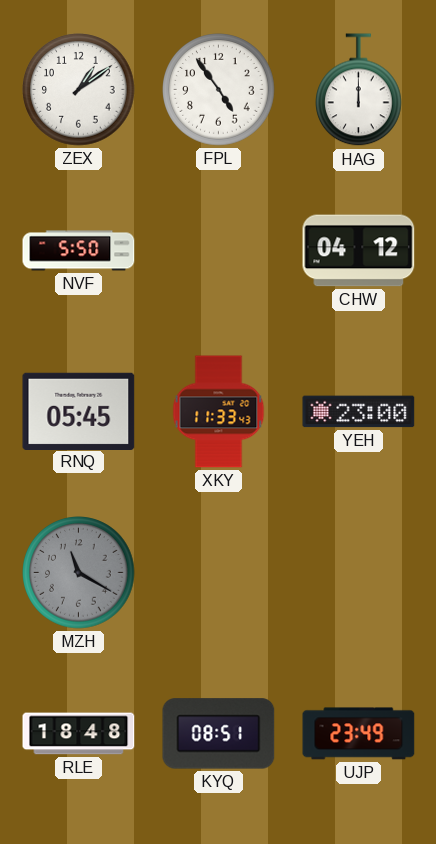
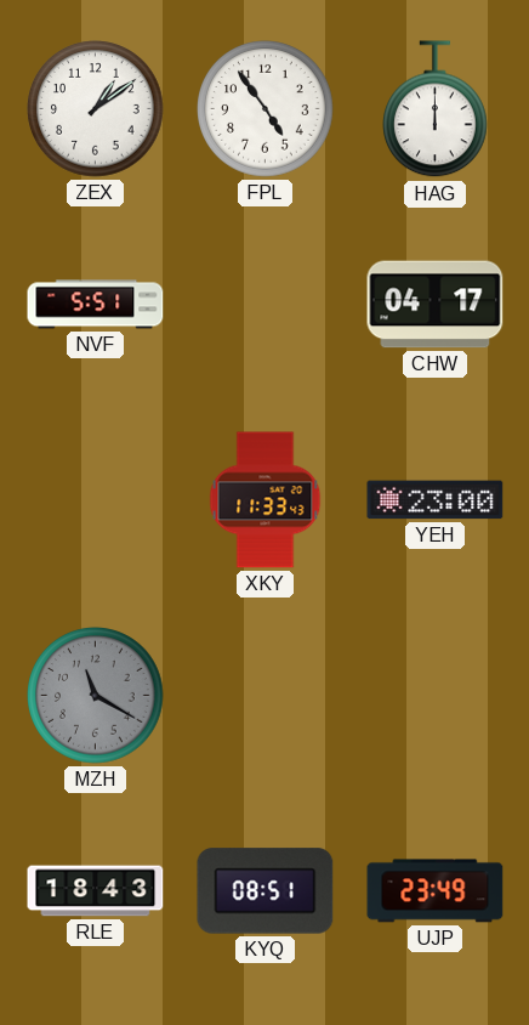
NVF: 5:50 -> 5:51 (96, 305)
CHW: 04:12 -> 04:17 (436, 305)
RNQ: 05:45 -> none (79, 411)
RLE: 18:48 -> 18:43 (96, 891)
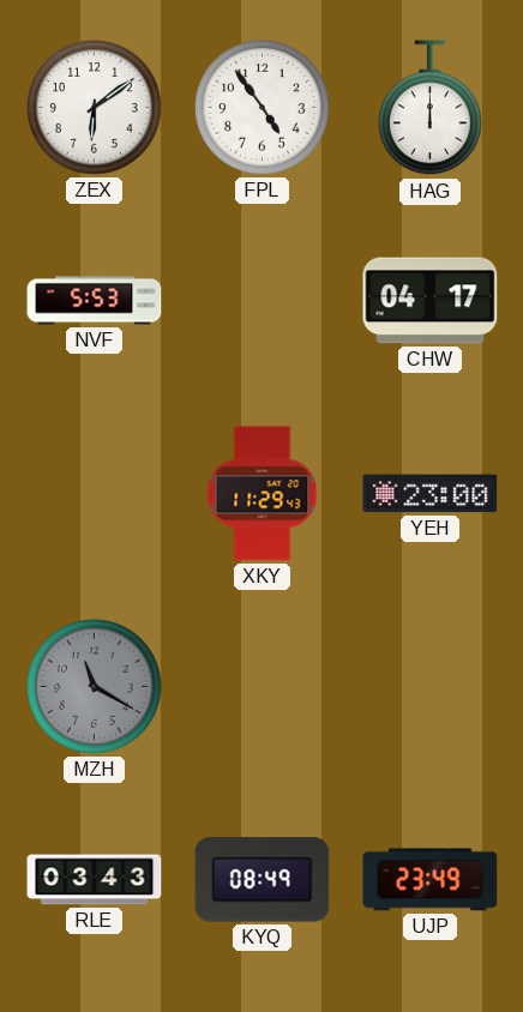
ZEX: 1:09 -> 6:09 (95, 108)
NVF: 5:51 -> 5:53 (95, 301)
XKY: 11:33 -> 11:29 (263, 494)
RLE: 18:43 -> 03:43 (95, 880)
KYQ: 08:51 -> 08:49 (263, 880)
